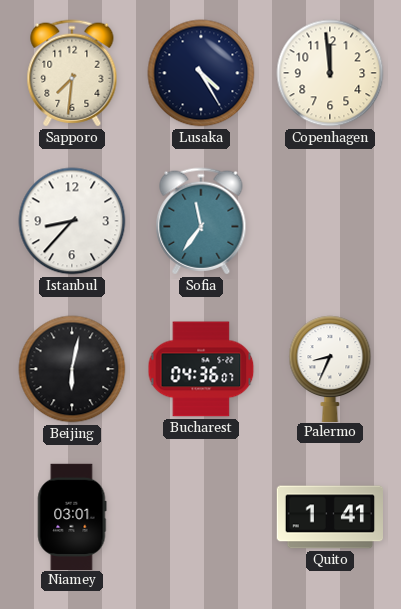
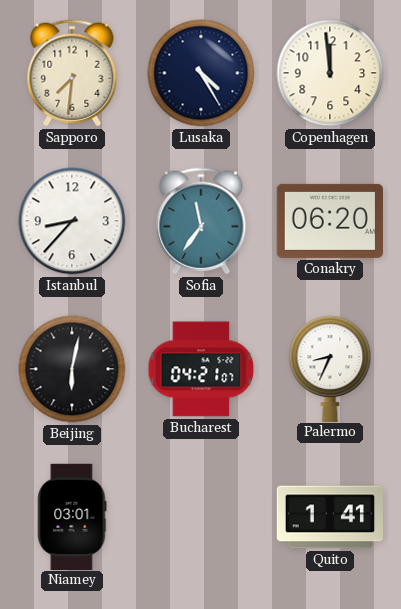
Conakry: none -> 06:20 (329, 221)
Bucharest: 04:36 -> 04:21 (201, 369)
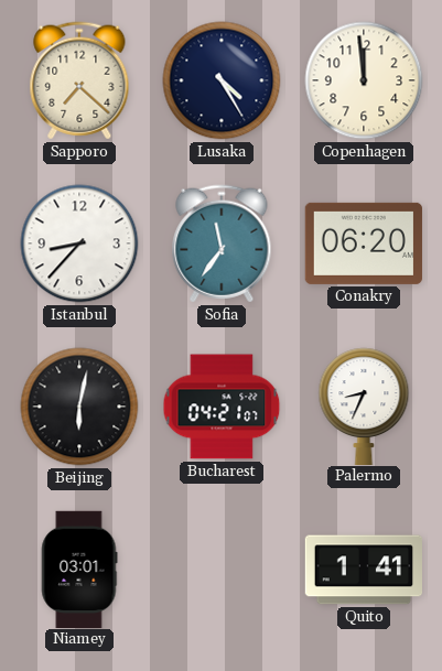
Sapporo: 7:31 -> 7:22 (79, 80)
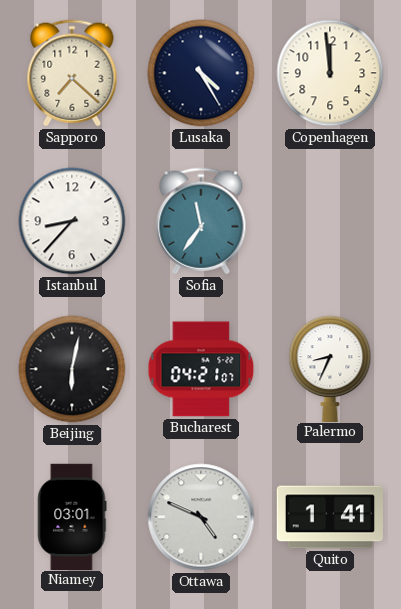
Conakry: 06:20 -> none (363, 243)
Ottawa: none -> 4:49 (201, 517)
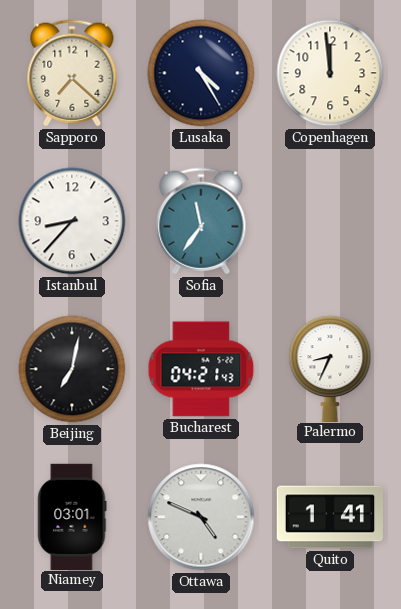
Beijing: 6:02 -> 7:02 (72, 369)
Bucharest: 04:21:07 -> 04:21:43 (201, 369)
